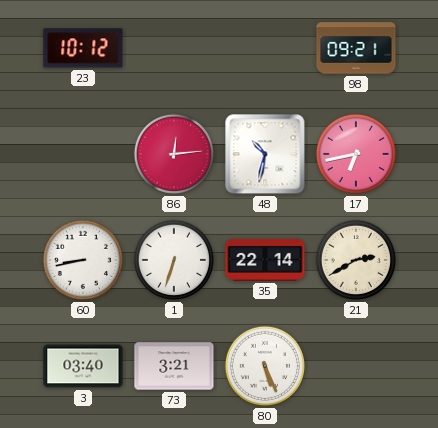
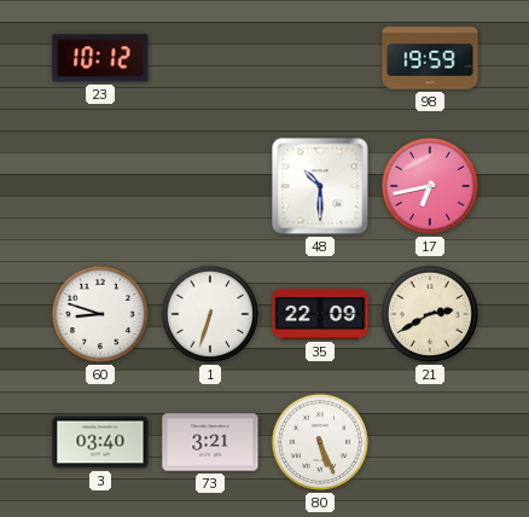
98: 09:21 -> 19:59 (430, 58)
86: 12:14 -> none (174, 154)
48: 10:32 -> 10:30 (320, 186)
60: 8:43 -> 8:48 (100, 314)
35: 22:14 -> 22:09 (320, 315)
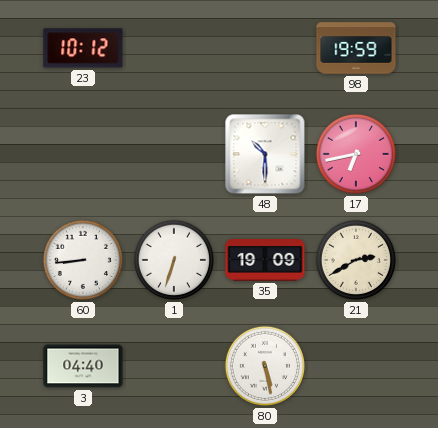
60: 8:48 -> 8:44 (83, 260)
35: 22:09 -> 19:09 (265, 261)
3: 03:40 -> 04:40 (83, 366)
73: 3:21 -> none (210, 442)
80: 5:26 -> 5:28 (265, 366)
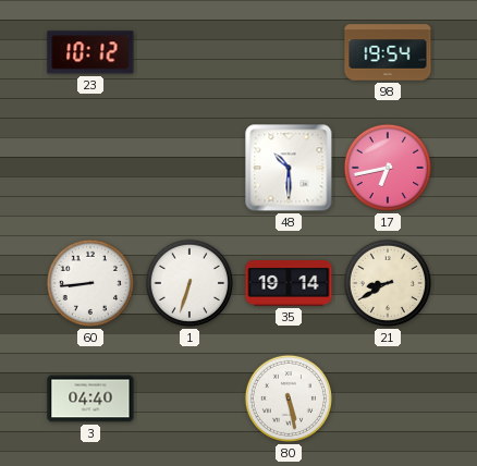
98: 19:59 -> 19:54 (388, 52)
35: 19:09 -> 19:14 (289, 284)
21: 2:40 -> 8:40 (388, 283)
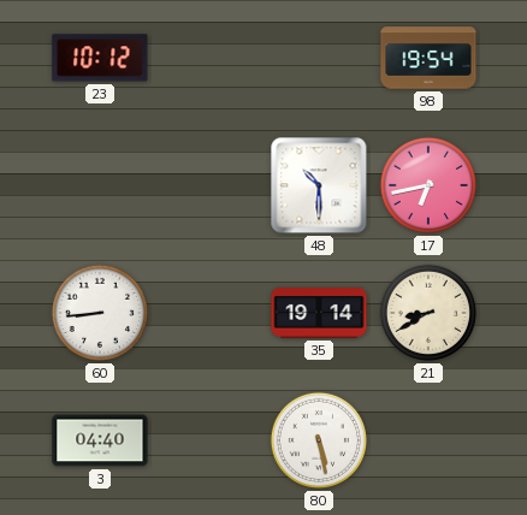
1: 6:33 -> none (189, 283)
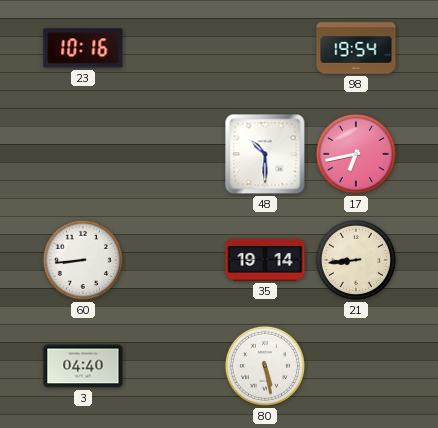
23: 10:12 -> 10:16 (83, 48)
21: 8:40 -> 8:44 (356, 260)
